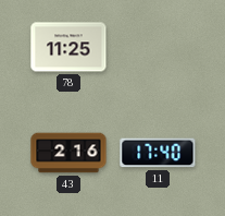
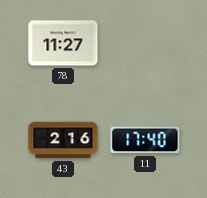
78: 11:25 -> 11:27 (63, 43)
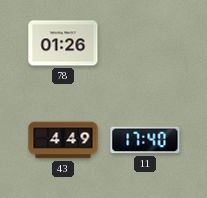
78: 11:27 -> 01:26 (63, 43)
43: 2:16 -> 4:49 (63, 140)
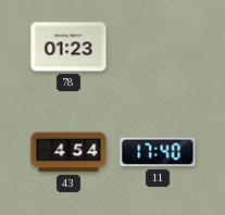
78: 01:26 -> 01:23 (68, 47)
43: 4:49 -> 4:54 (68, 152)
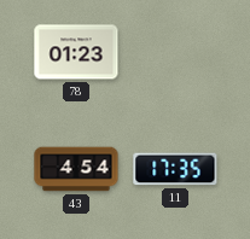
11: 17:40 -> 17:35 (175, 169)
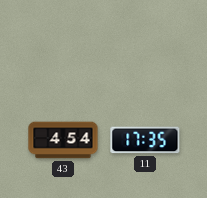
78: 01:23 -> none (76, 52)
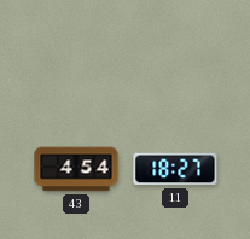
11: 17:35 -> 18:27 (175, 169)
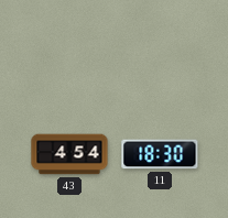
11: 18:27 -> 18:30 (160, 154)
